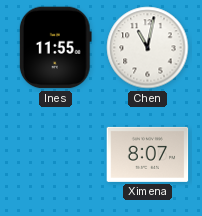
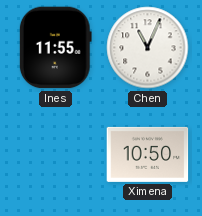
Chen: 11:02 -> 11:04 (148, 48)
Ximena: 8:07 -> 10:50 (148, 154)
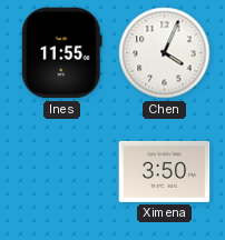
Chen: 11:04 -> 4:04 (165, 53)
Ximena: 10:50 -> 3:50 (165, 171)
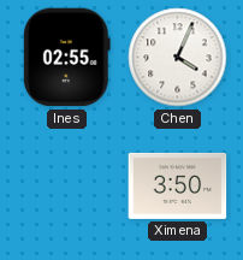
Ines: 11:55 -> 02:55 (66, 58)
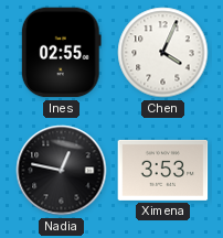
Nadia: none -> 12:47 (62, 171)
Ximena: 3:50 -> 3:53 (163, 170)
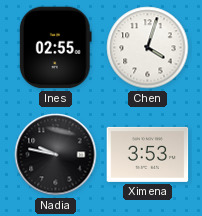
Chen: 4:04 -> 4:03 (148, 48)
Nadia: 12:47 -> 9:47 (56, 155)
